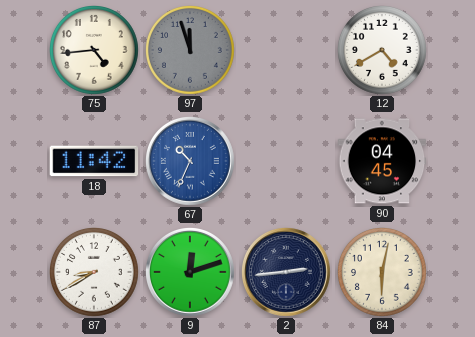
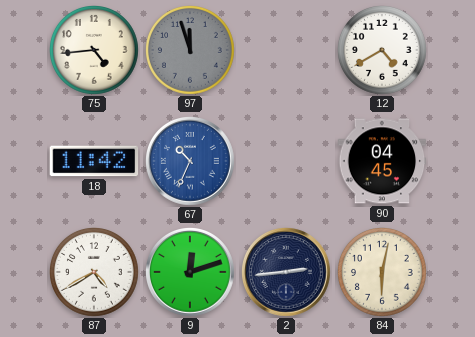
87: 8:40 -> 4:40 (95, 273)
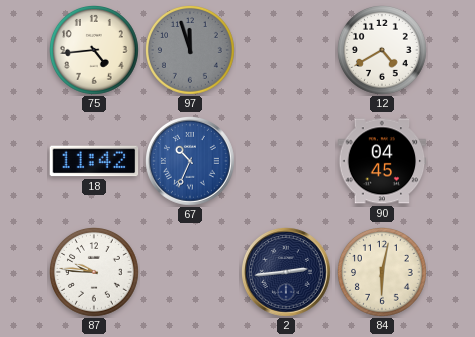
87: 4:40 -> 9:46 (95, 273)
9: 12:12 -> none (191, 273)
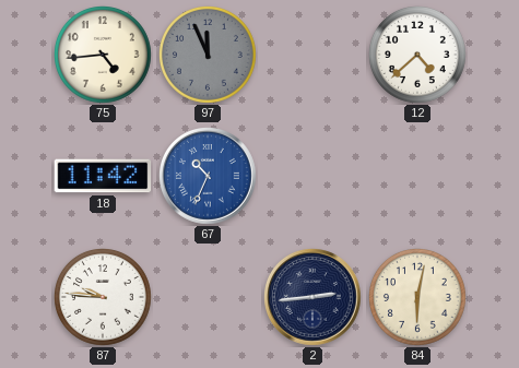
97: 11:57 -> 11:56 (209, 56)
12: 4:40 -> 4:38 (418, 56)
90: 04:45 -> none (382, 161)
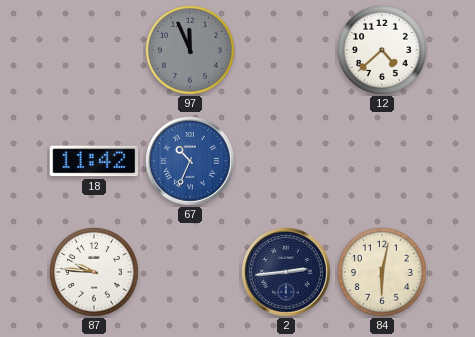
75: 4:44 -> none (104, 56)
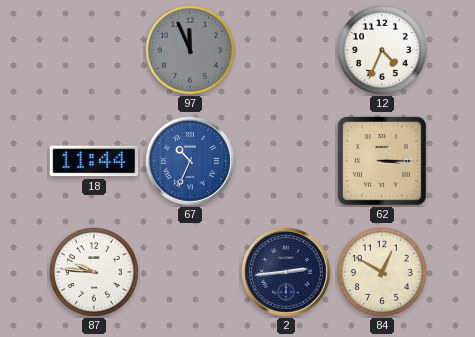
12: 4:38 -> 4:34 (383, 51)
18: 11:42 -> 11:44 (94, 161)
62: none -> 3:15 (383, 162)
84: 6:02 -> 12:50 (383, 273)
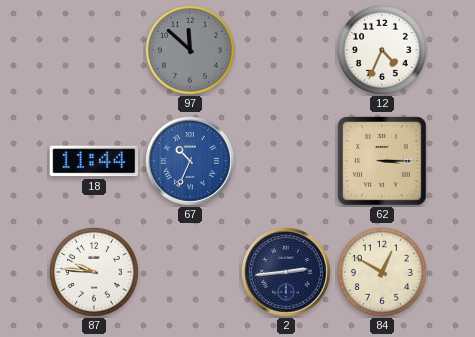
97: 11:56 -> 11:52 (191, 51)
